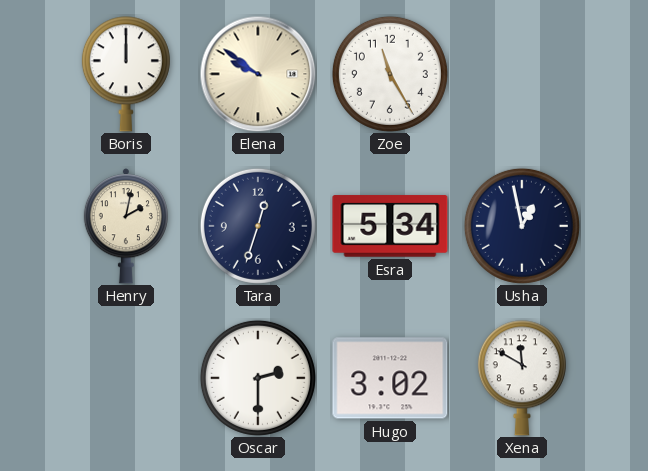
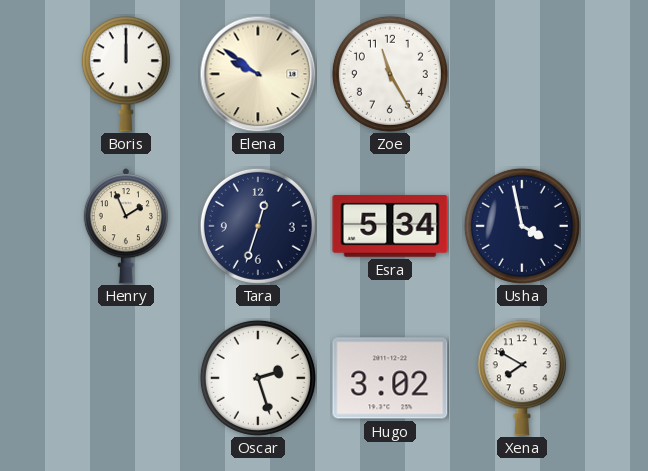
Henry: 2:02 -> 1:56 (126, 226)
Usha: 12:58 -> 3:58 (522, 226)
Oscar: 2:30 -> 2:27 (258, 378)
Xena: 11:50 -> 7:50 (522, 378)
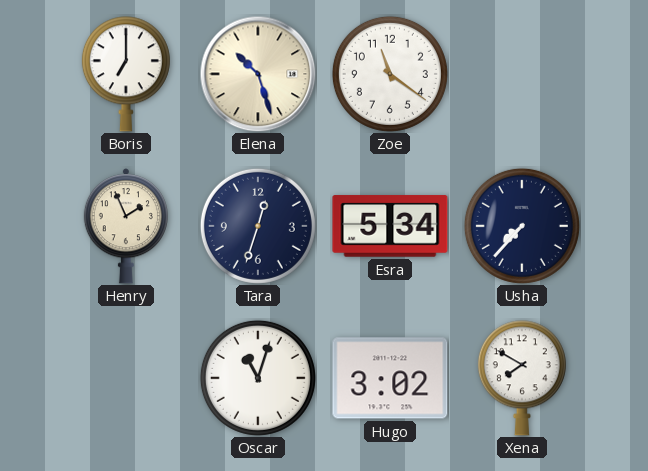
Boris: 12:00 -> 7:00 (126, 74)
Elena: 9:51 -> 10:27 (258, 74)
Zoe: 11:25 -> 11:21 (390, 74)
Usha: 3:58 -> 7:37 (522, 226)
Oscar: 2:27 -> 11:03 (258, 378)
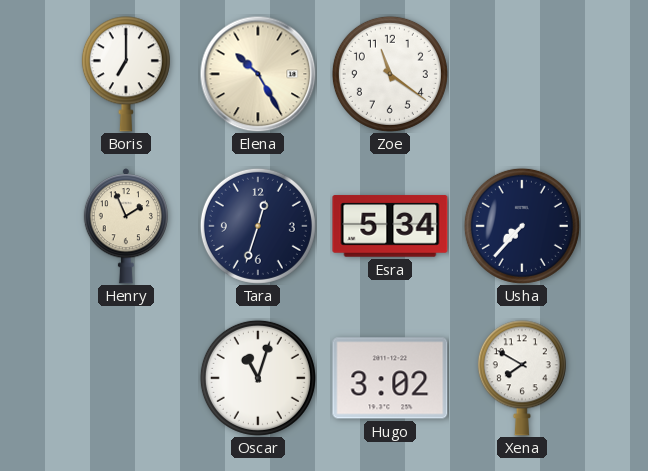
Elena: 10:27 -> 10:25 (258, 74)
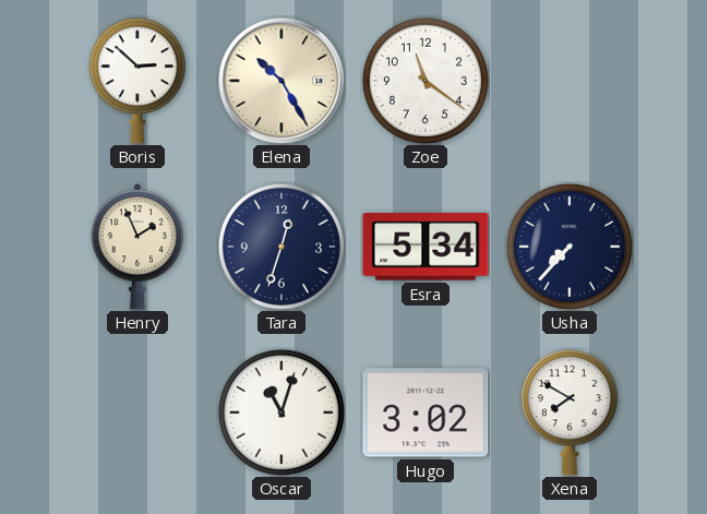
Boris: 7:00 -> 2:52 (137, 81)
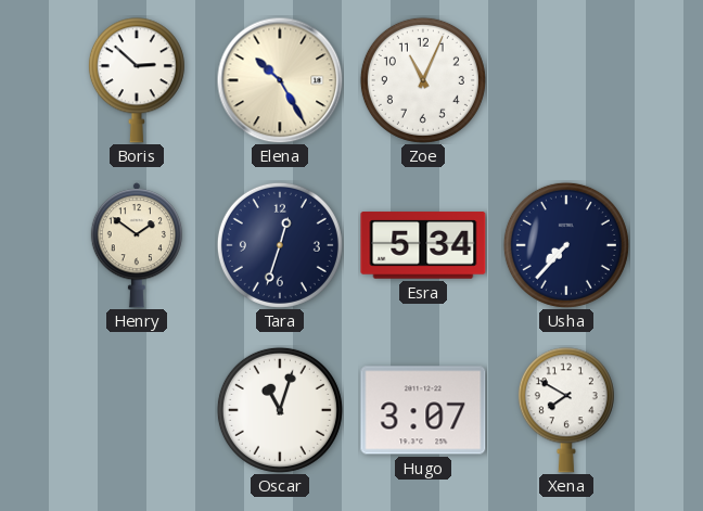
Zoe: 11:21 -> 11:04 (423, 80)
Henry: 1:56 -> 1:51 (137, 245)
Hugo: 3:02 -> 3:07 (423, 410)
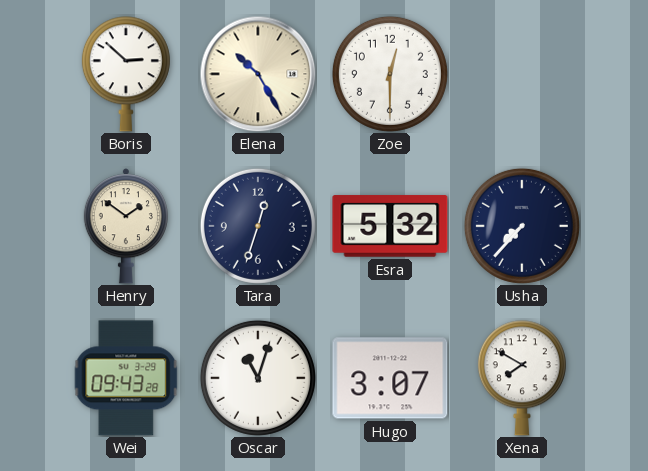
Zoe: 11:04 -> 12:30 (390, 74)
Esra: 5:34 -> 5:32 (390, 226)
Wei: none -> 09:43 (126, 378)
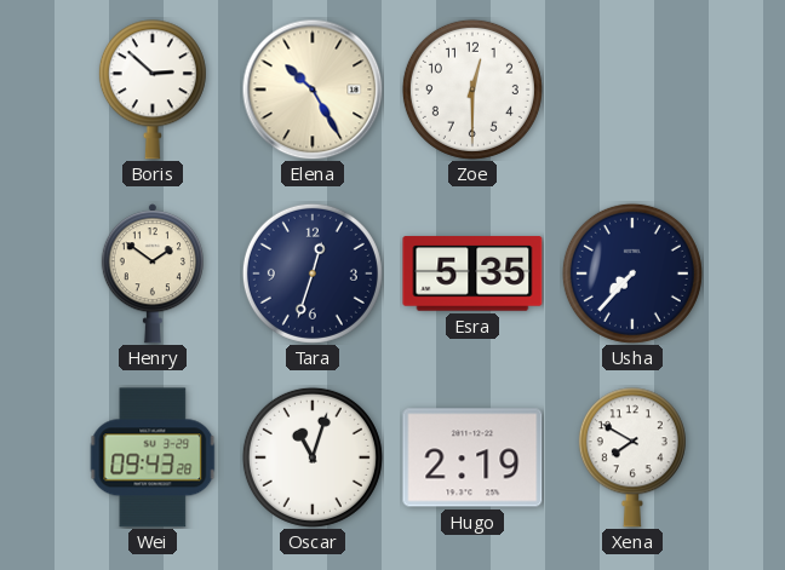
Esra: 5:32 -> 5:35 (472, 274)
Hugo: 3:07 -> 2:19 (472, 457)
